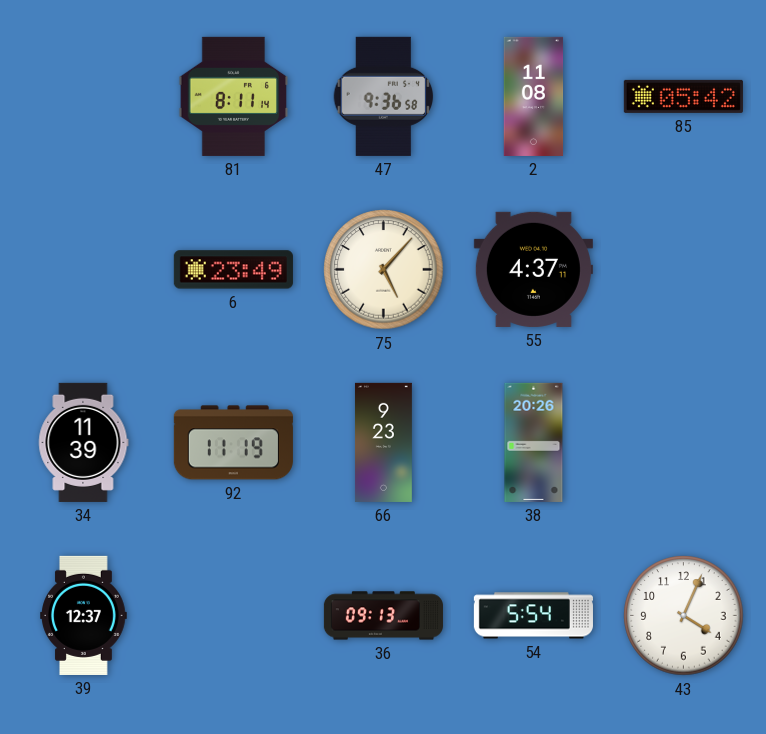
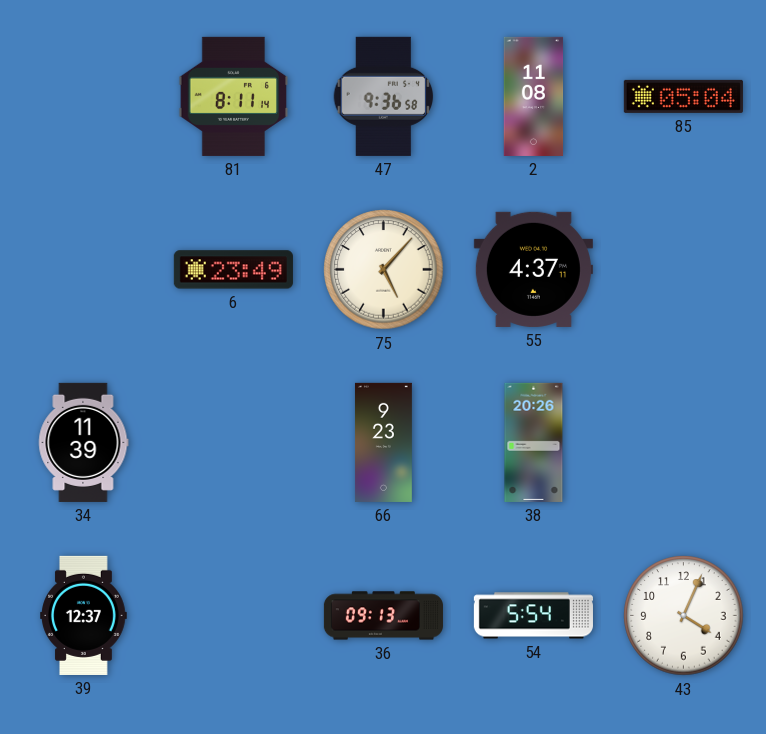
85: 05:42 -> 05:04 (683, 96)
92: 11:19 -> none (233, 443)
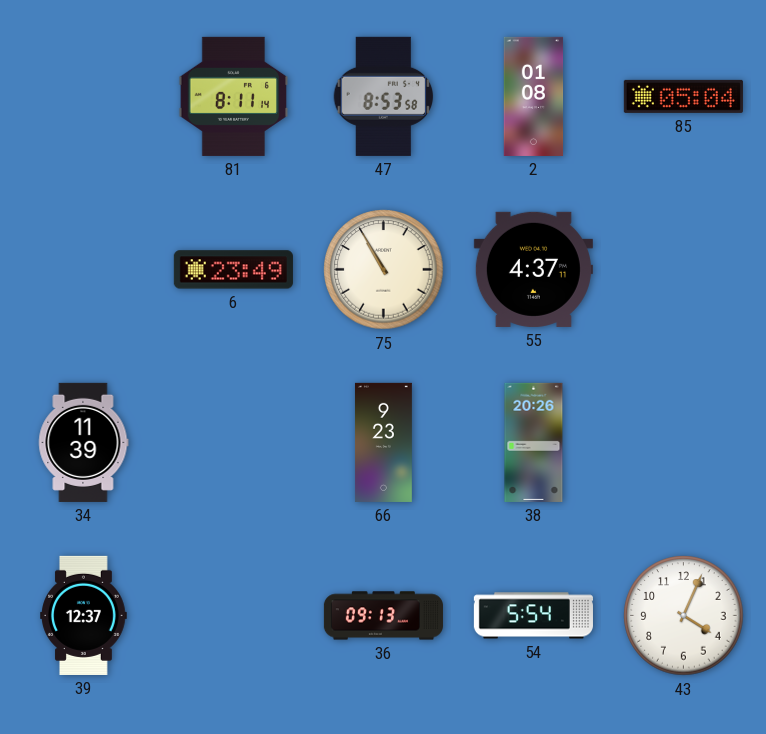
47: 9:36 -> 8:53 (384, 96)
2: 11:08 -> 01:08 (534, 96)
75: 5:07 -> 10:55 (384, 270)
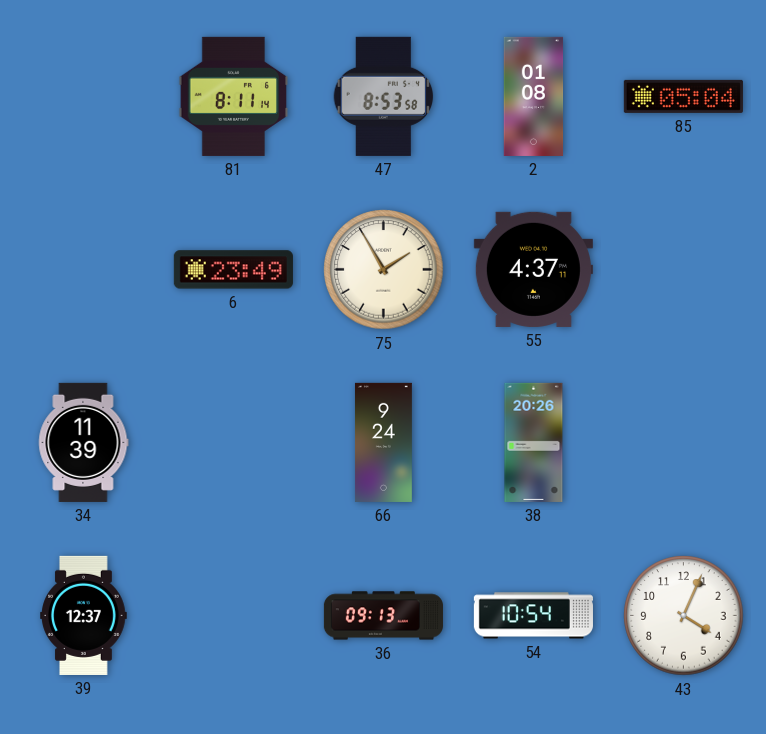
75: 10:55 -> 1:55 (384, 270)
66: 9:23 -> 9:24 (383, 442)
54: 5:54 -> 10:54 (533, 616)
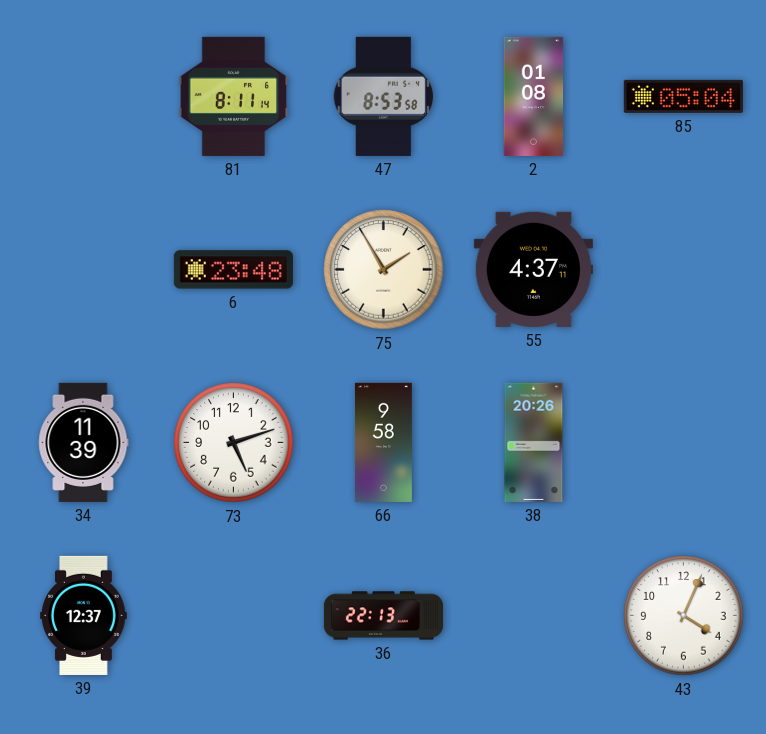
6: 23:49 -> 23:48 (233, 270)
73: none -> 5:12 (234, 443)
66: 9:24 -> 9:58 (383, 442)
36: 09:13 -> 22:13 (383, 616)
54: 10:54 -> none (533, 616)
